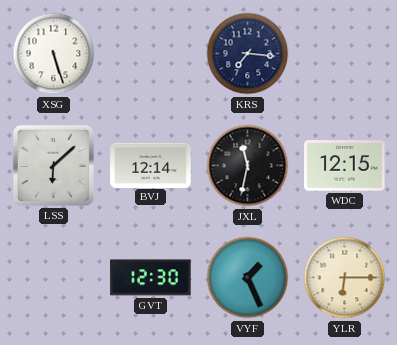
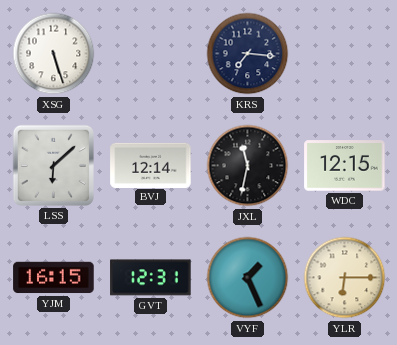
YJM: none -> 16:15 (54, 278)
GVT: 12:30 -> 12:31 (151, 278)
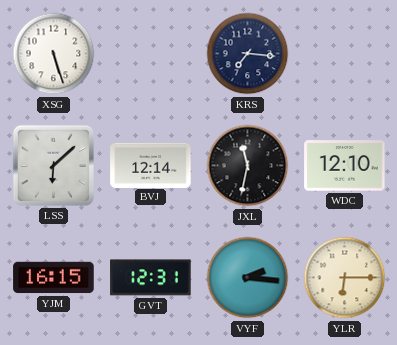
WDC: 12:15 -> 12:10 (345, 166)
VYF: 1:26 -> 2:16 (248, 278)
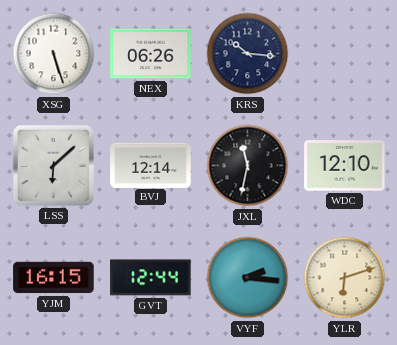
NEX: none -> 06:26 (151, 54)
KRS: 7:16 -> 10:16 (248, 54)
GVT: 12:31 -> 12:44 (151, 278)
YLR: 6:15 -> 6:12 (345, 278)
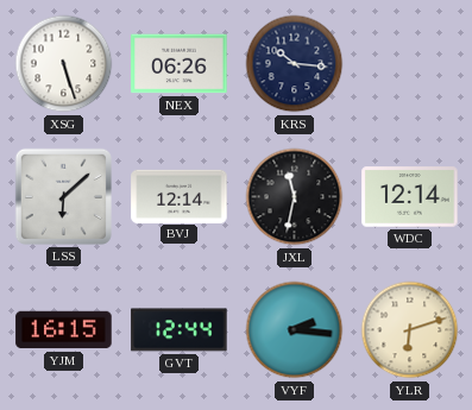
WDC: 12:10 -> 12:14 (410, 197)
